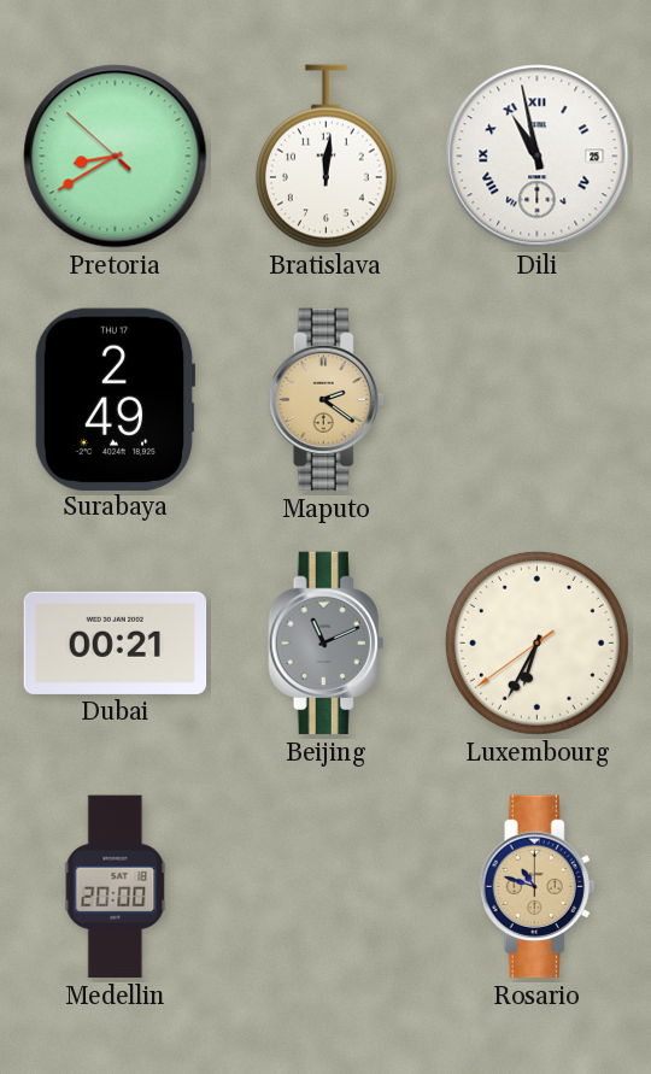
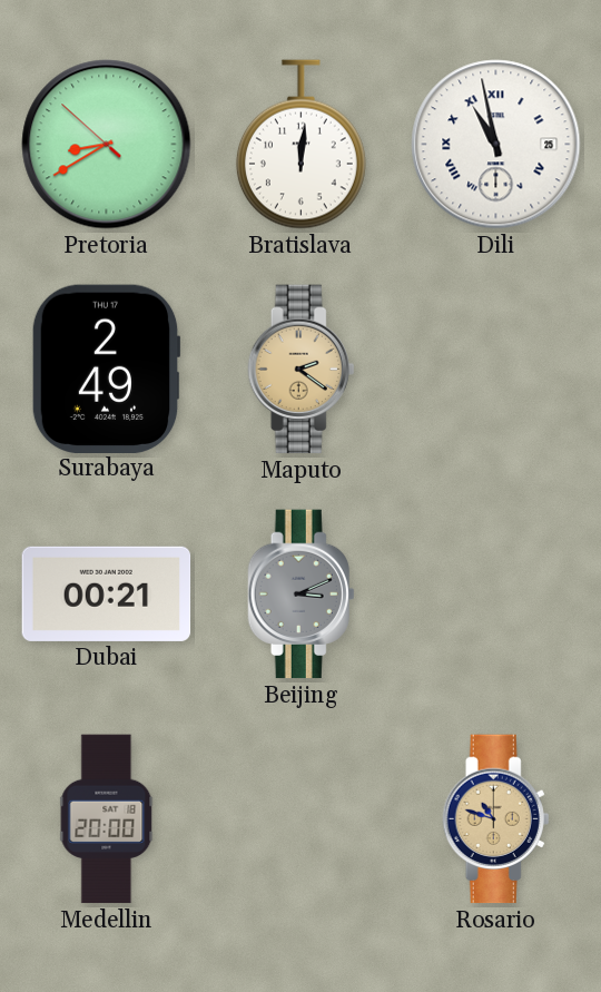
Beijing: 11:11 -> 3:11 (302, 595)
Luxembourg: 6:34 -> none (536, 642)
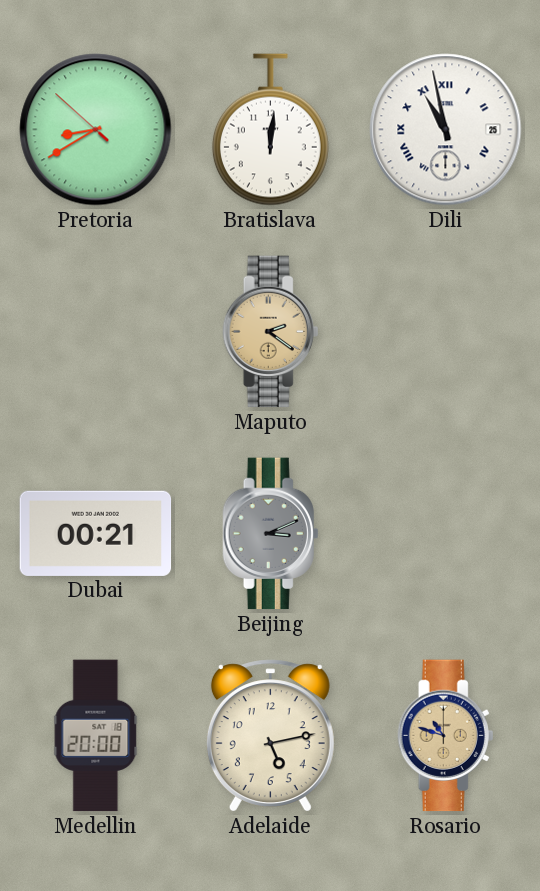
Surabaya: 2:49 -> none (106, 369)
Adelaide: none -> 5:13 (270, 736)
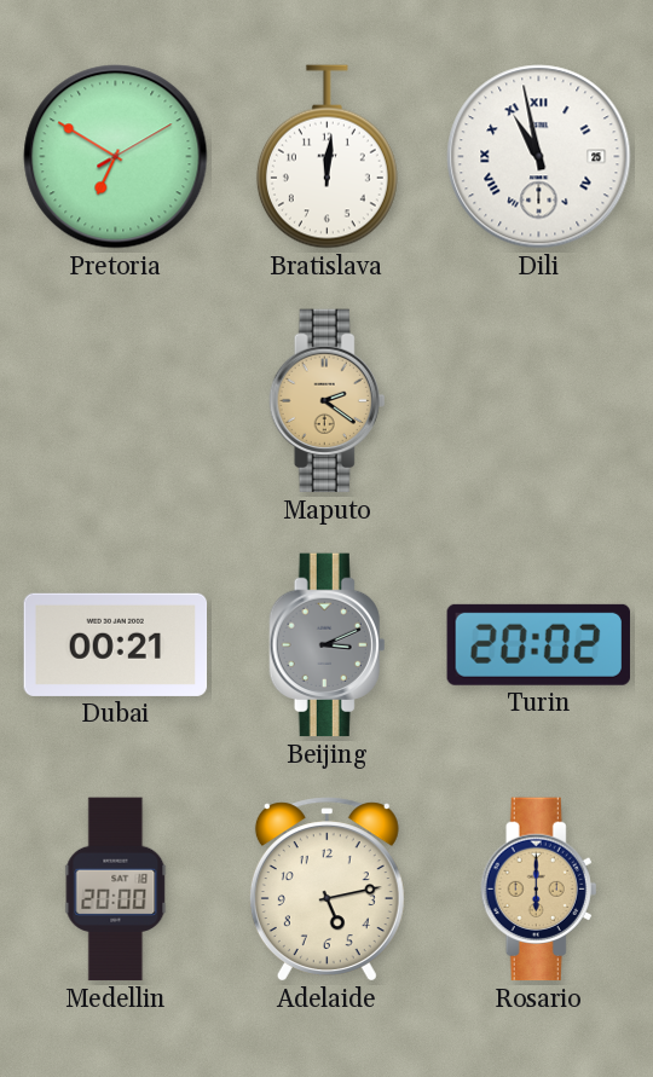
Pretoria: 8:39 -> 6:50 (116, 157)
Turin: none -> 20:02 (538, 644)
Rosario: 10:48 -> 6:00 (539, 890)
